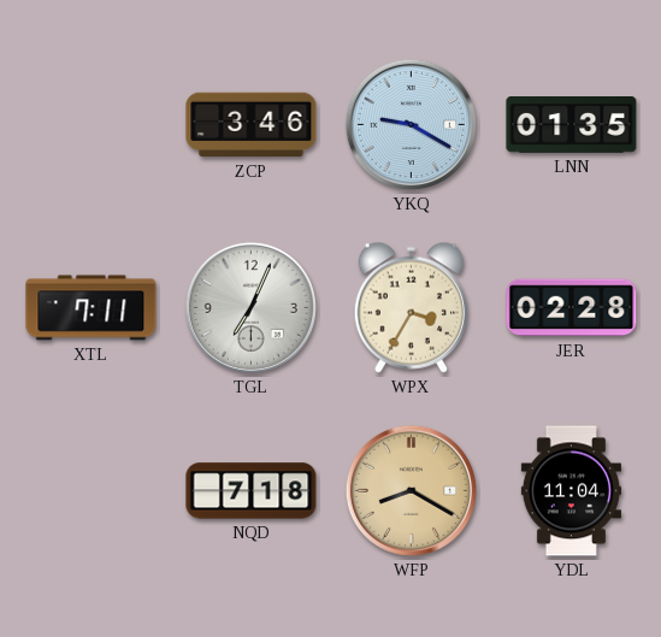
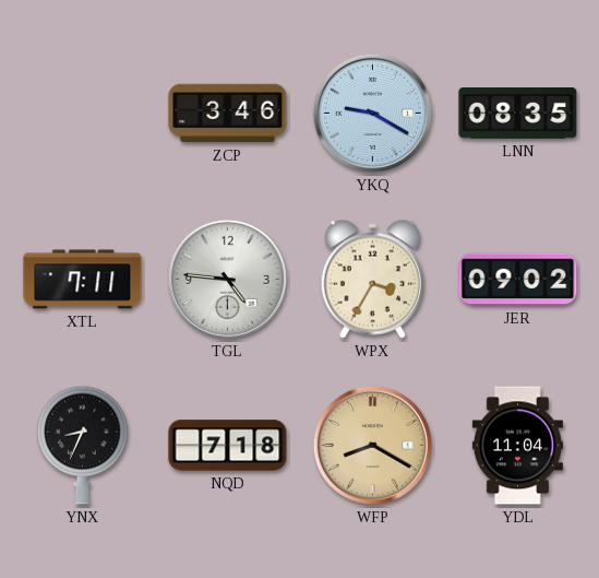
LNN: 01:35 -> 08:35 (518, 114)
TGL: 7:04 -> 4:46 (227, 279)
JER: 02:28 -> 09:02 (518, 280)
YNX: none -> 8:34 (83, 445)
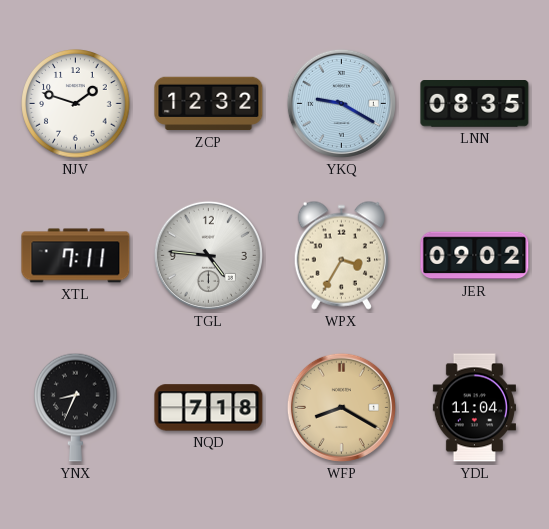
NJV: none -> 1:48 (76, 104)
ZCP: 3:46 -> 12:32 (209, 104)
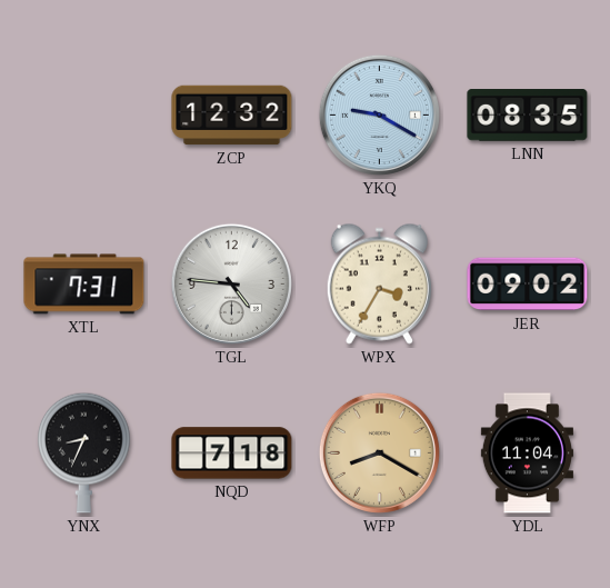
NJV: 1:48 -> none (76, 104)
XTL: 7:11 -> 7:31 (84, 285)
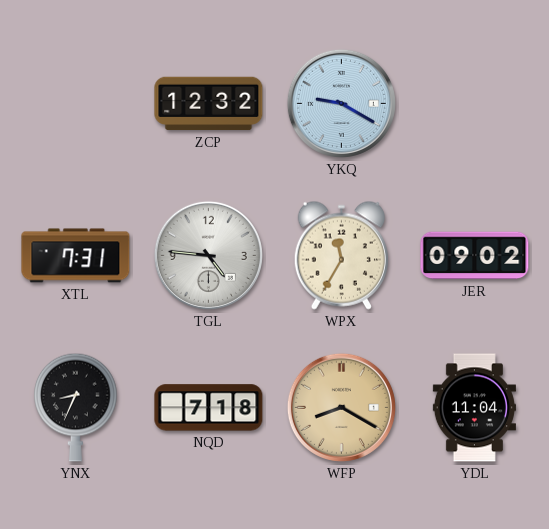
LNN: 08:35 -> none (528, 116)
WPX: 3:35 -> 11:35 (341, 255)
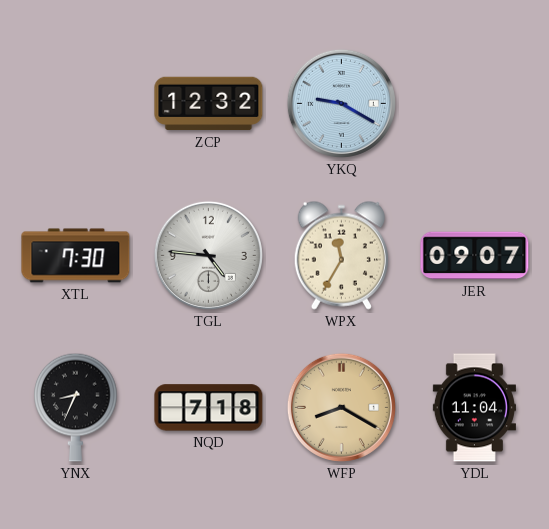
XTL: 7:31 -> 7:30 (76, 256)
JER: 09:02 -> 09:07 (475, 256)
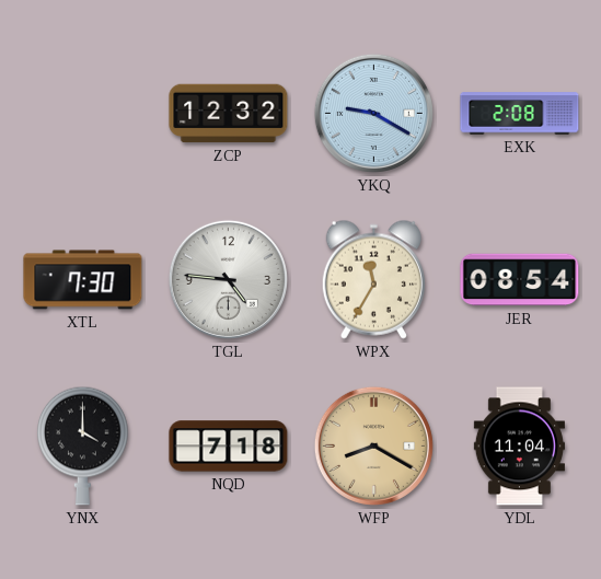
EXK: none -> 2:08 (520, 114)
JER: 09:07 -> 08:54 (520, 280)
YNX: 8:34 -> 4:00 (83, 445)
